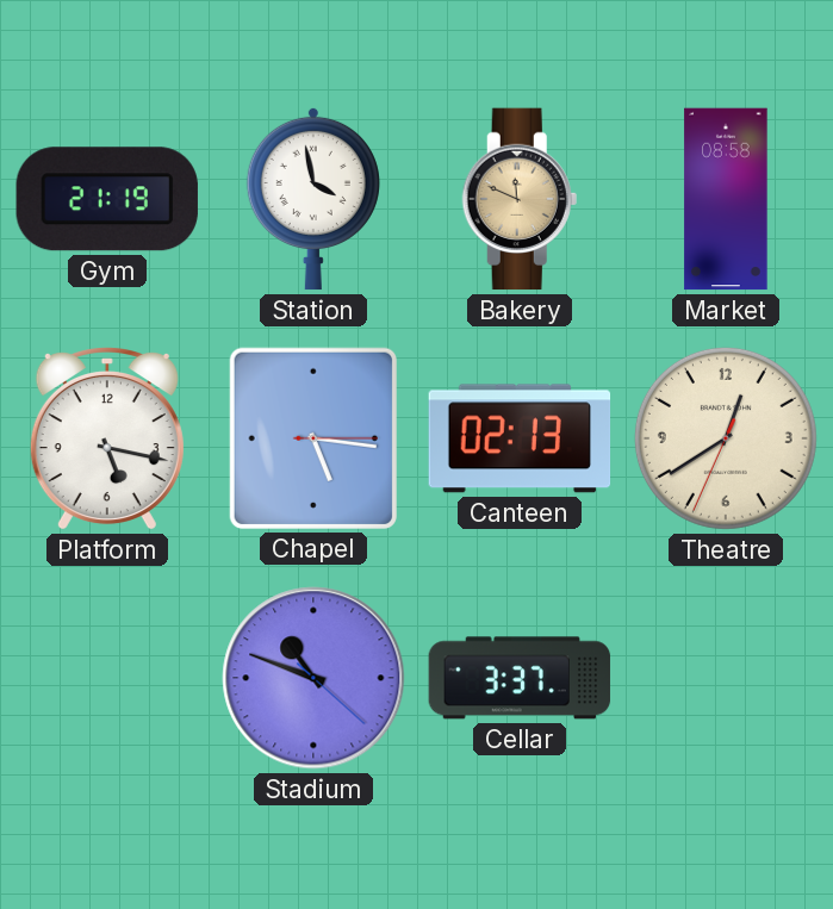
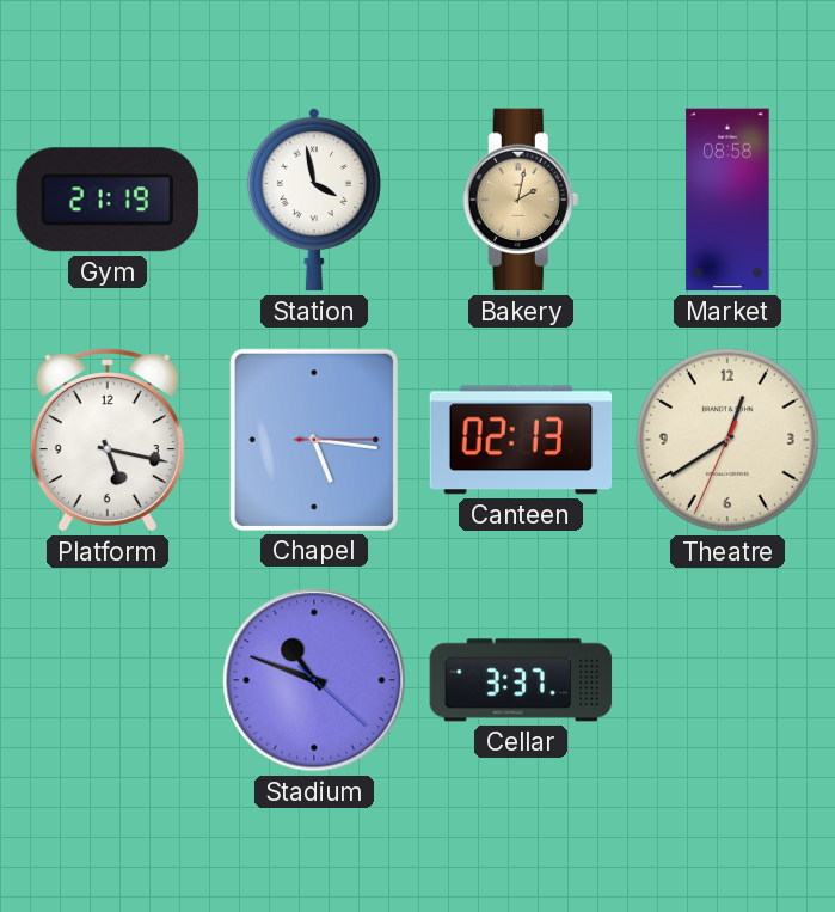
Bakery: 11:49 -> 2:02 (521, 200)
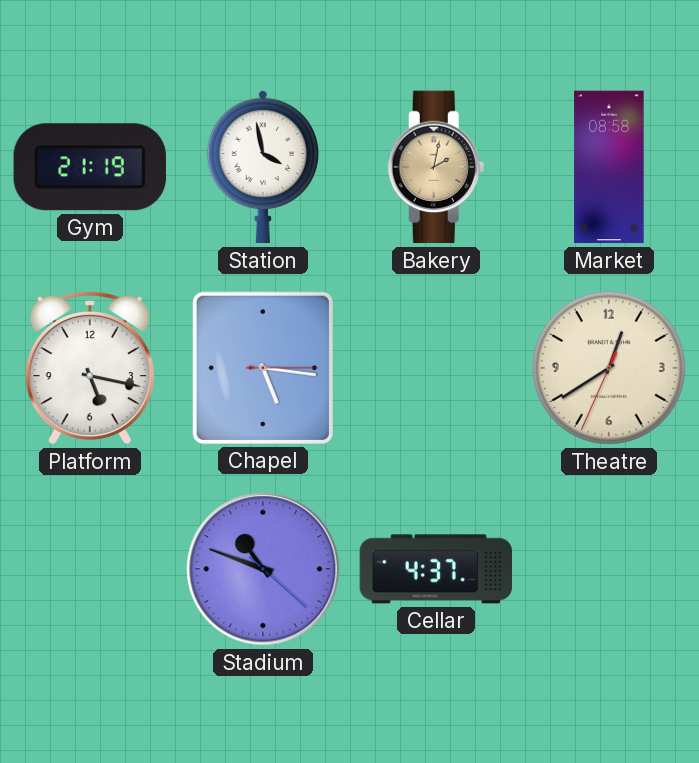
Canteen: 02:13 -> none (521, 440)
Cellar: 3:37 -> 4:37 (436, 569)
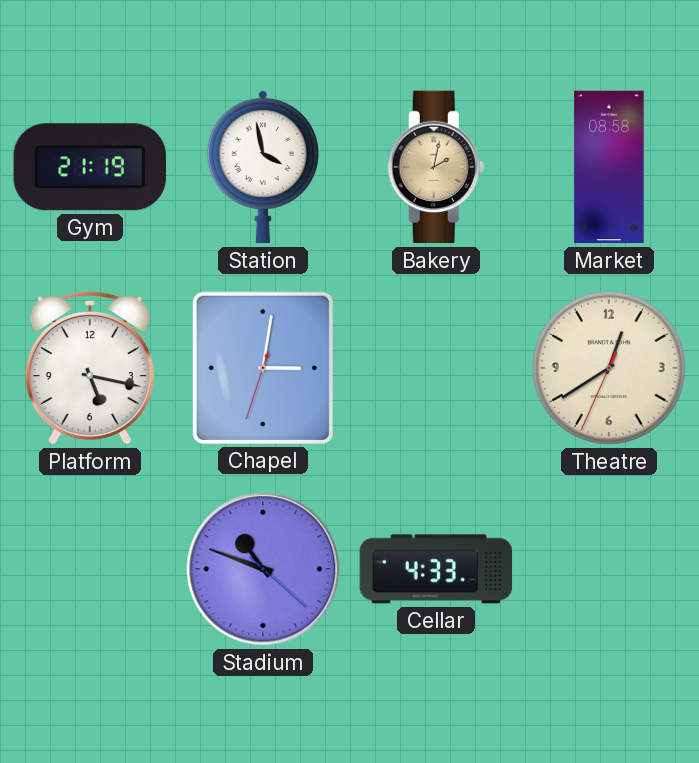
Chapel: 5:16 -> 3:01 (263, 367)
Cellar: 4:37 -> 4:33 (436, 569)
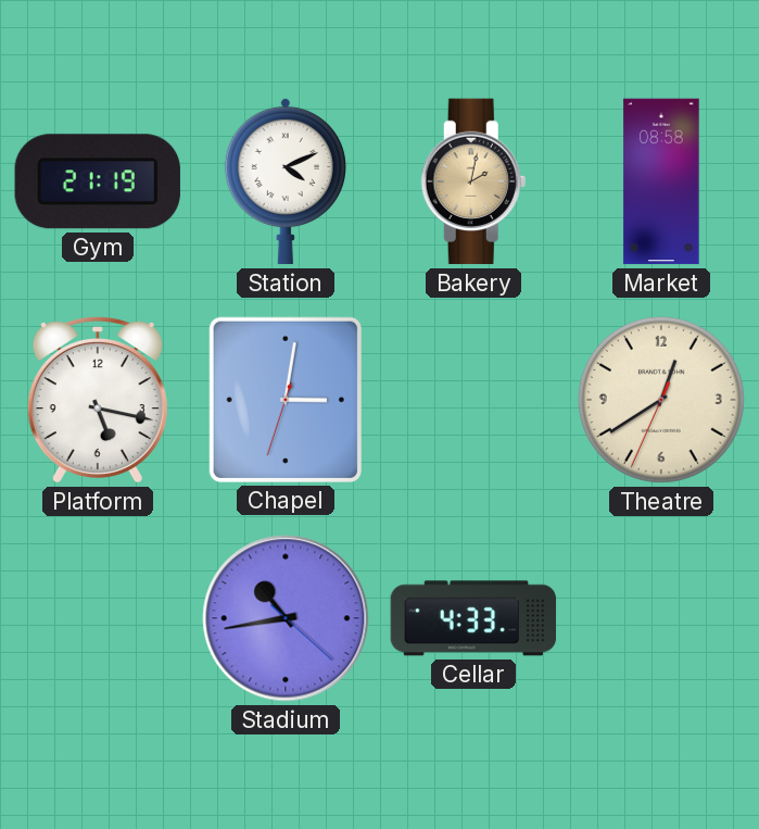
Station: 3:58 -> 4:11 (286, 181)
Stadium: 10:48 -> 10:43 (286, 618)
